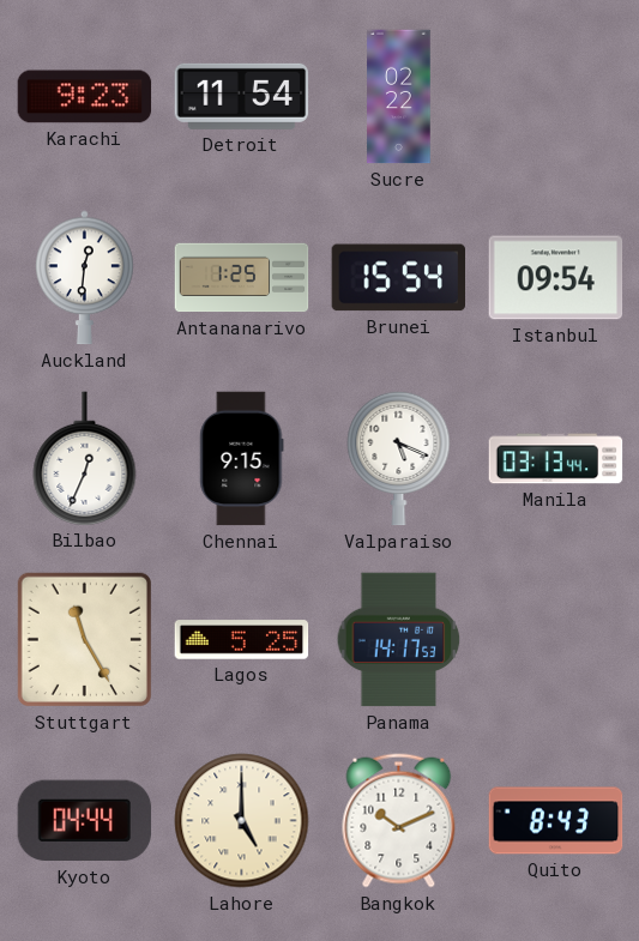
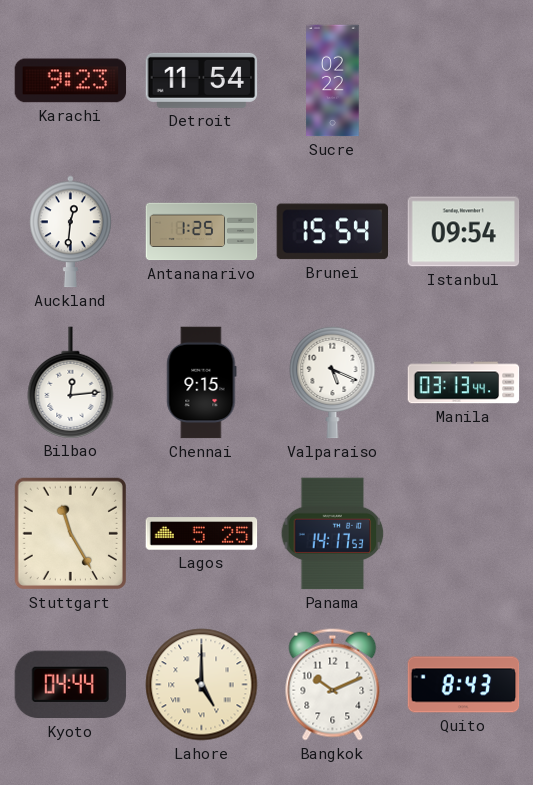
Bilbao: 12:34 -> 12:14 (71, 382)
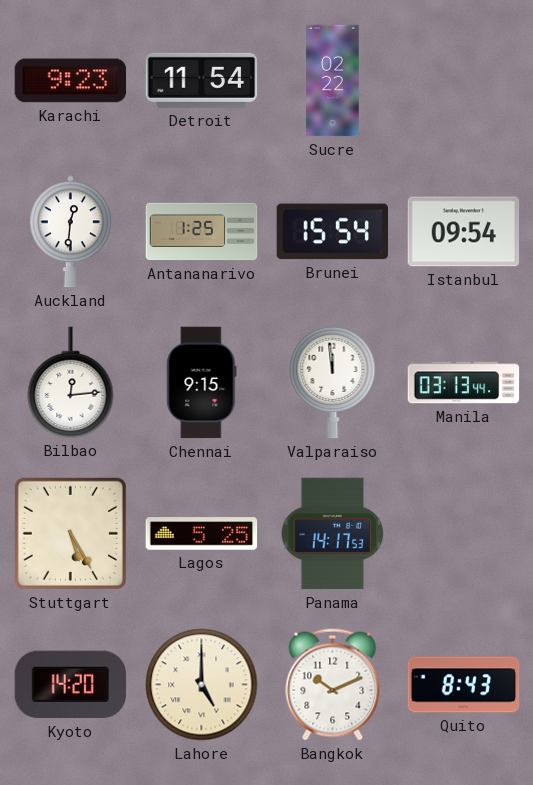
Valparaiso: 5:19 -> 11:59 (333, 382)
Stuttgart: 11:25 -> 5:25 (70, 533)
Kyoto: 04:44 -> 14:20 (71, 685)
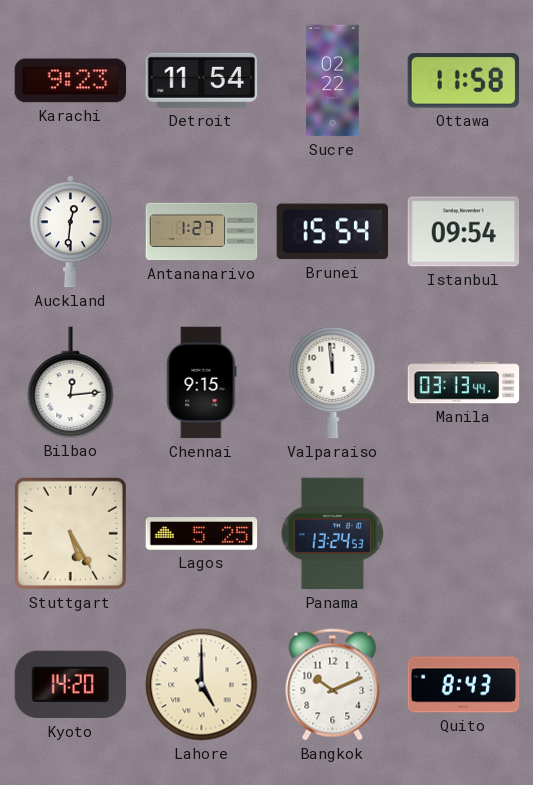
Ottawa: none -> 11:58 (464, 81)
Antananarivo: 1:25 -> 1:27 (202, 232)
Panama: 14:17 -> 13:24 (333, 534)
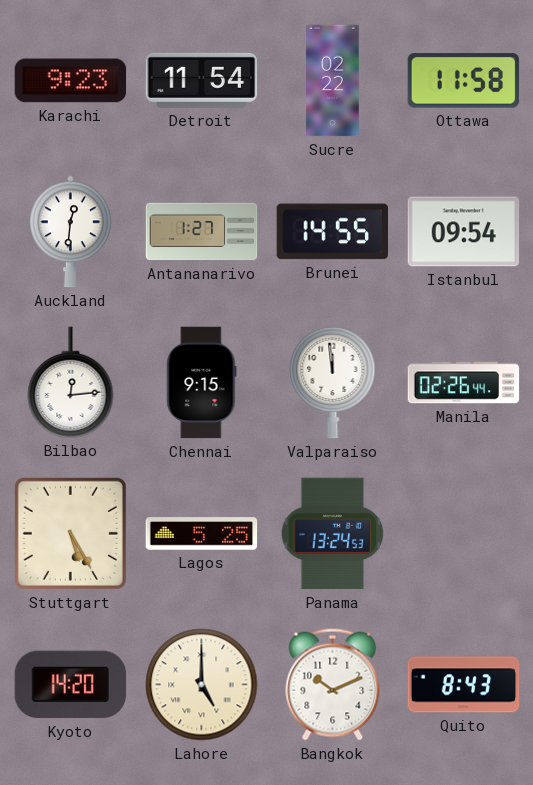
Brunei: 15:54 -> 14:55 (333, 232)
Manila: 03:13 -> 02:26 (464, 383)
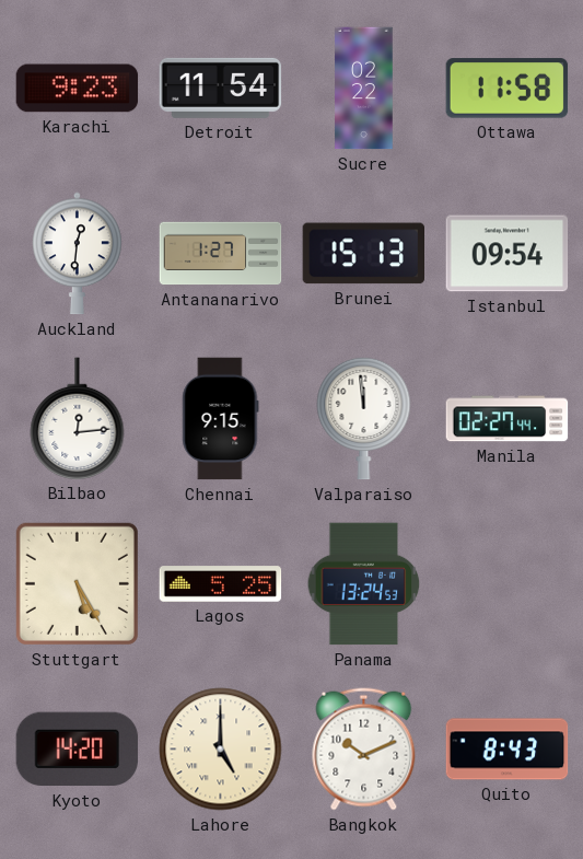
Brunei: 14:55 -> 15:13 (364, 254)
Manila: 02:26 -> 02:27 (508, 419)
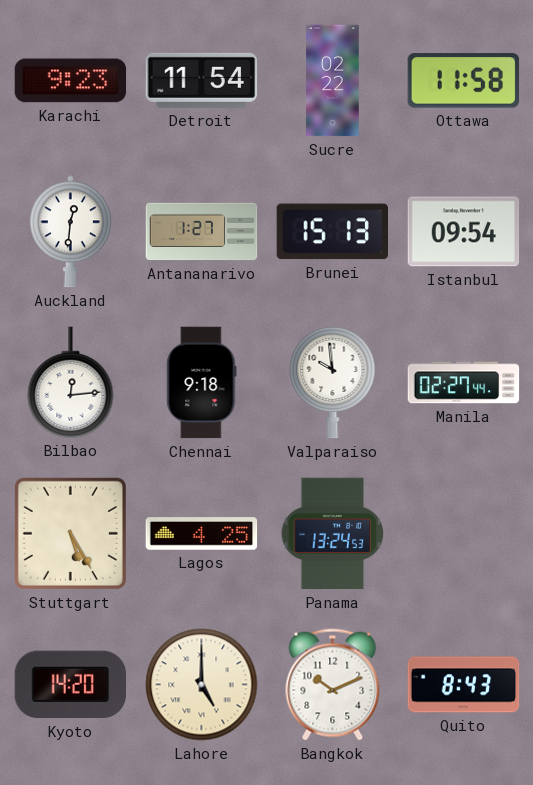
Chennai: 9:15 -> 9:18 (202, 383)
Valparaiso: 11:59 -> 9:59 (333, 382)
Lagos: 5:25 -> 4:25 (202, 534)
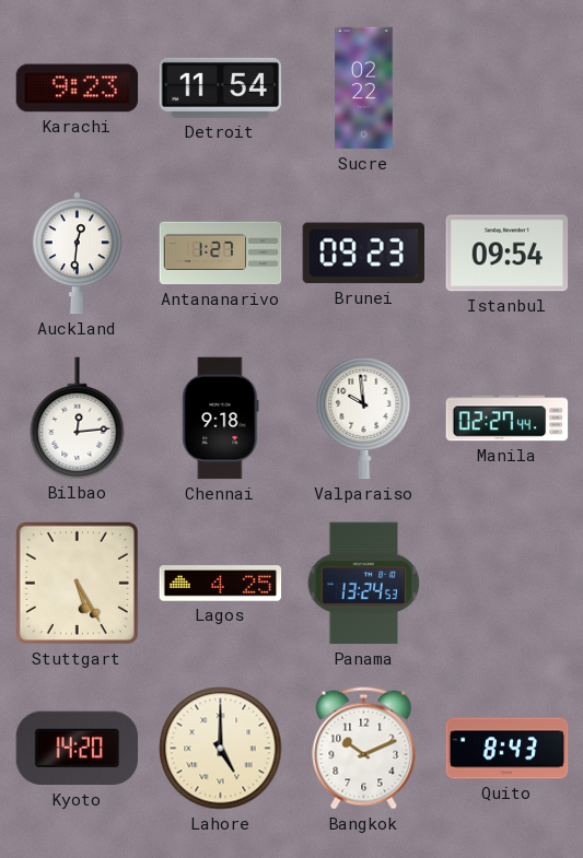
Ottawa: 11:58 -> none (464, 81)
Brunei: 15:13 -> 09:23 (364, 254)
